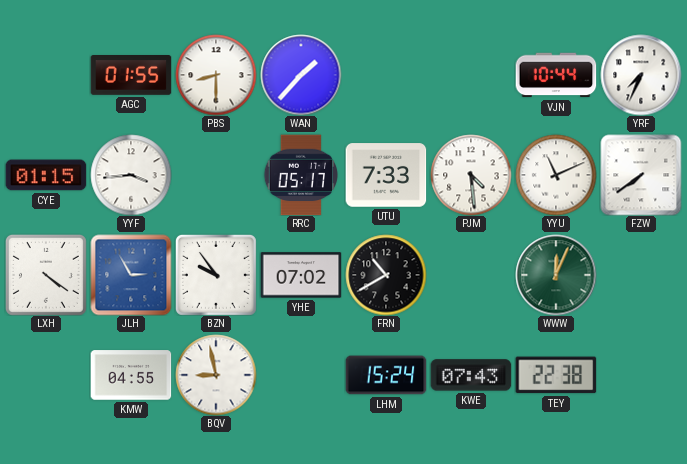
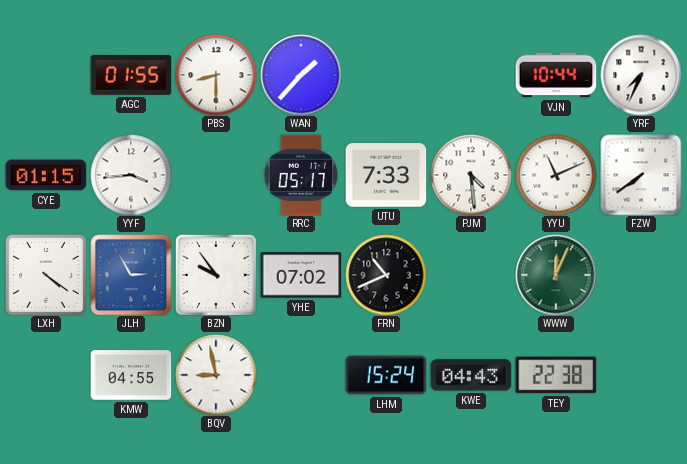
FRN: 10:40 -> 10:41 (386, 275)
KWE: 07:43 -> 04:43 (471, 375)
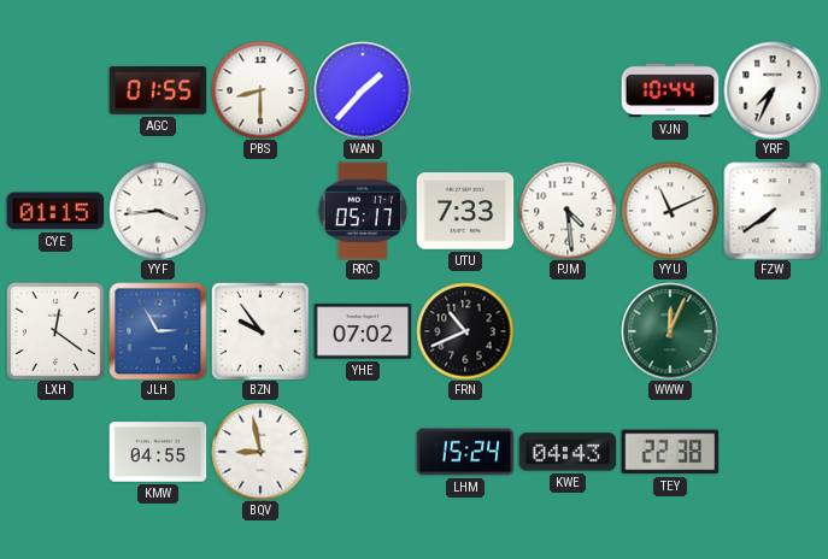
LXH: 4:21 -> 12:21 (55, 331)
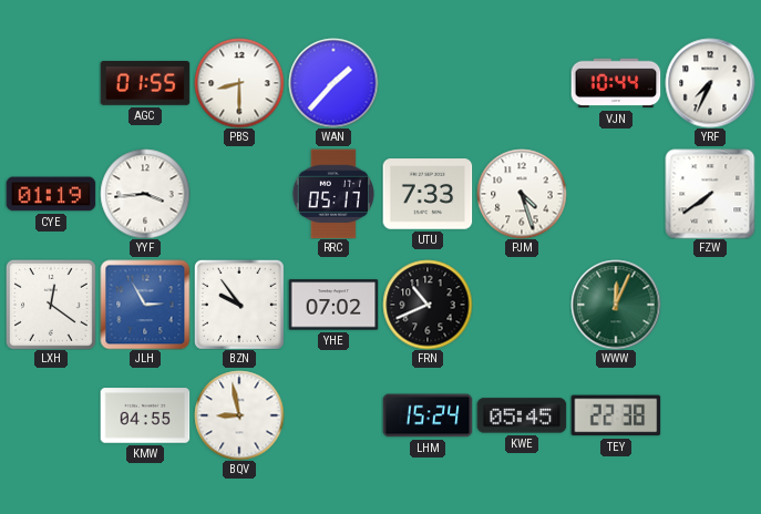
CYE: 01:15 -> 01:19 (51, 194)
PJM: 4:29 -> 4:27 (522, 194)
YYU: 11:11 -> none (670, 211)
KWE: 04:43 -> 05:45 (522, 415)
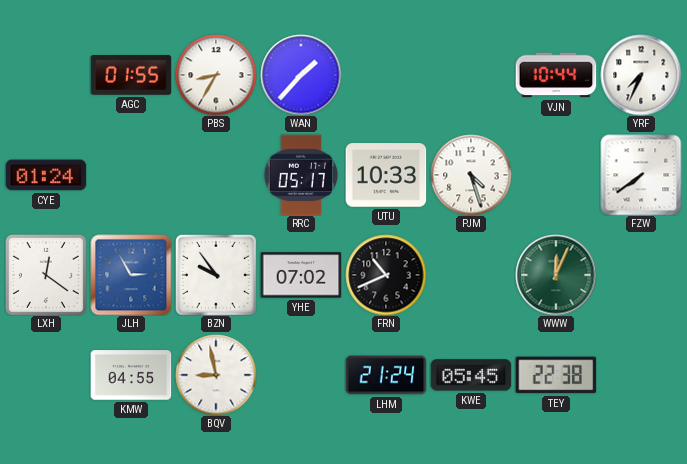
PBS: 8:30 -> 8:35 (216, 75)
CYE: 01:19 -> 01:24 (46, 175)
YYF: 3:44 -> none (145, 194)
UTU: 7:33 -> 10:33 (386, 175)
LHM: 15:24 -> 21:24 (386, 375)
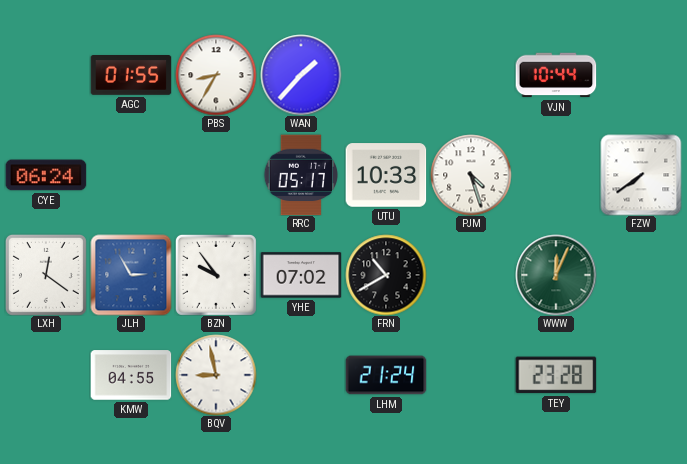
YRF: 7:34 -> none (641, 75)
CYE: 01:24 -> 06:24 (46, 175)
FRN: 10:41 -> 10:40 (386, 275)
KWE: 05:45 -> none (471, 375)
TEY: 22:38 -> 23:28 (556, 375)
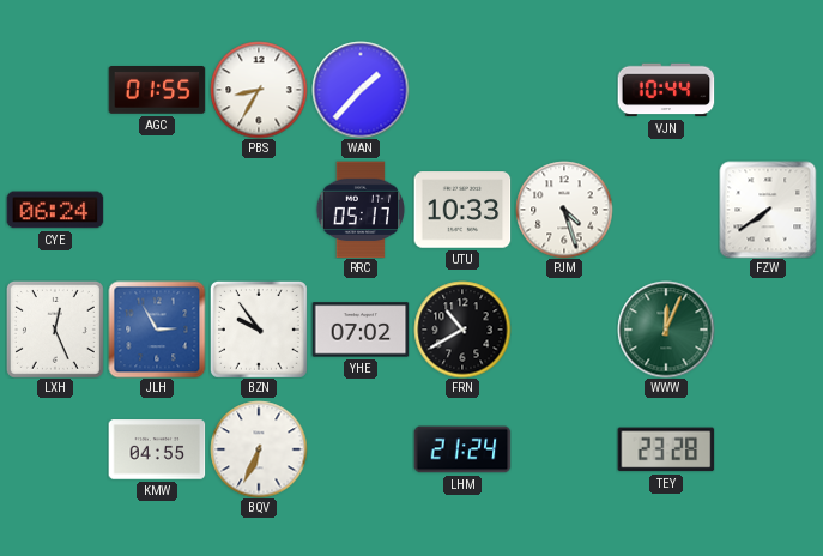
LXH: 12:21 -> 12:26 (55, 330)
BQV: 8:58 -> 6:34 (259, 449)
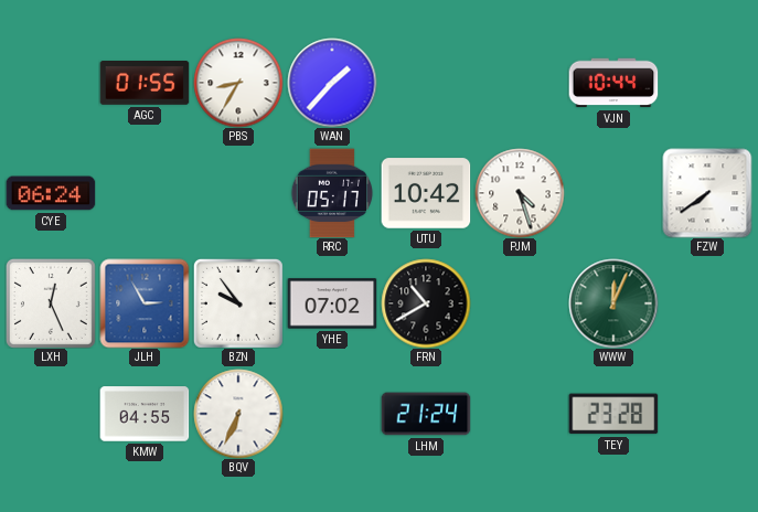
UTU: 10:33 -> 10:42 (426, 193)
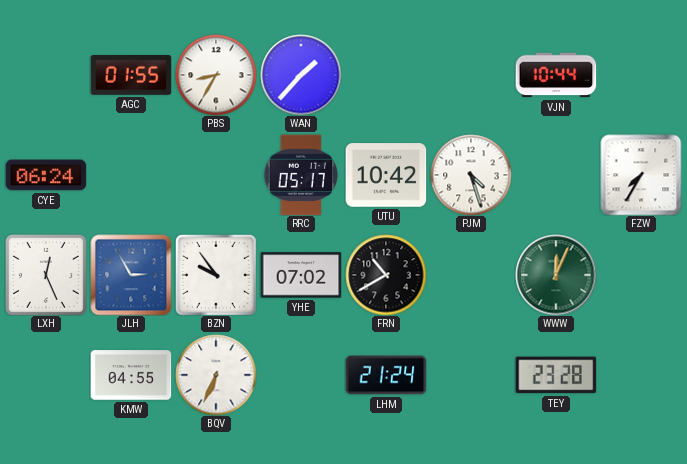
FZW: 7:39 -> 7:35 (641, 175)
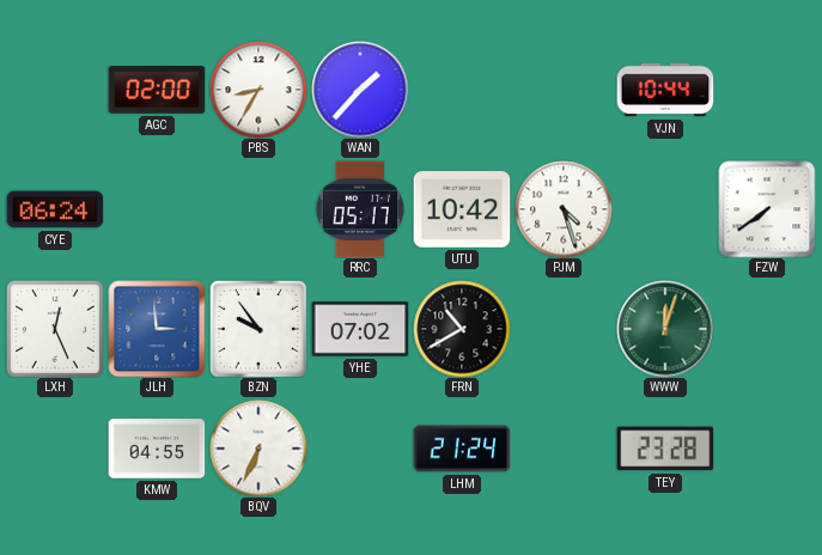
AGC: 01:55 -> 02:00 (157, 90)
FZW: 7:35 -> 7:39 (767, 209)
JLH: 2:55 -> 2:59 (157, 329)
WWW: 12:04 -> 12:03 (665, 329)
